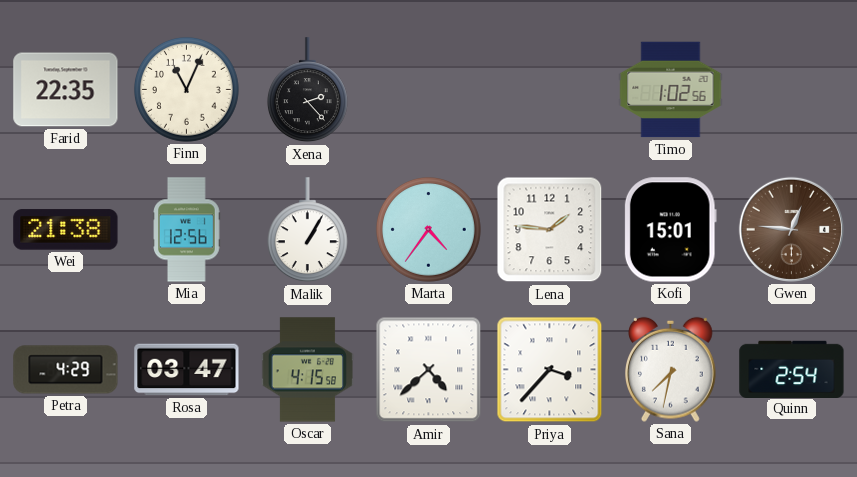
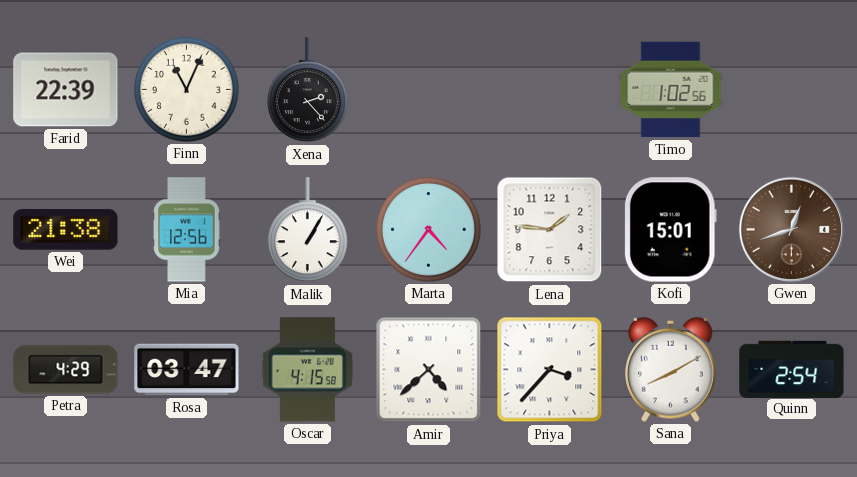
Farid: 22:35 -> 22:39 (66, 90)
Gwen: 12:46 -> 12:42 (791, 229)
Sana: 7:32 -> 8:10 (671, 369)
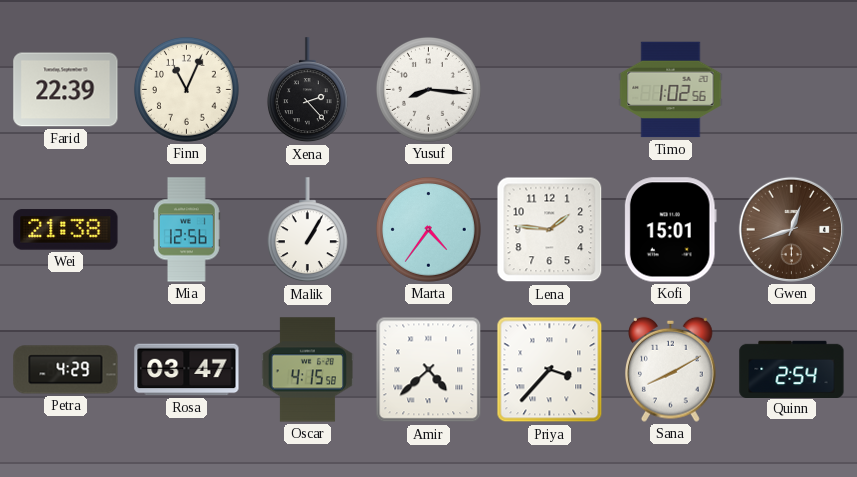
Yusuf: none -> 8:16 (429, 90)
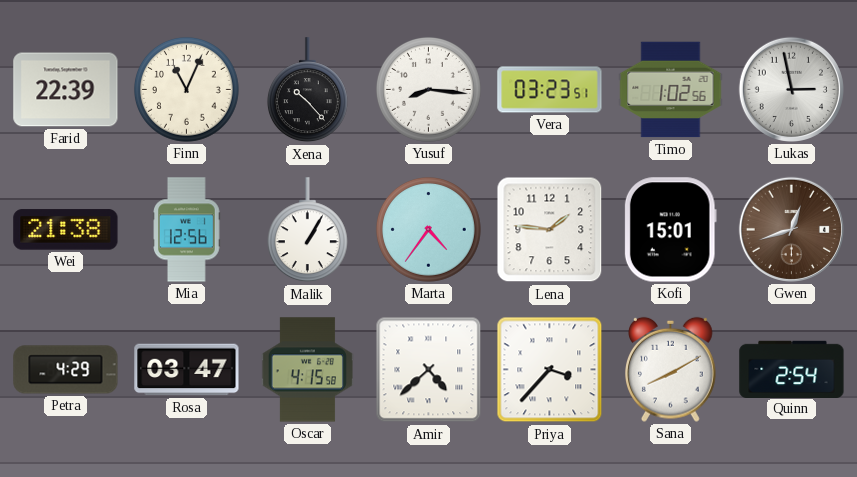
Xena: 2:23 -> 10:23 (307, 90)
Vera: none -> 03:23 (550, 90)
Lukas: none -> 2:58 (791, 89)
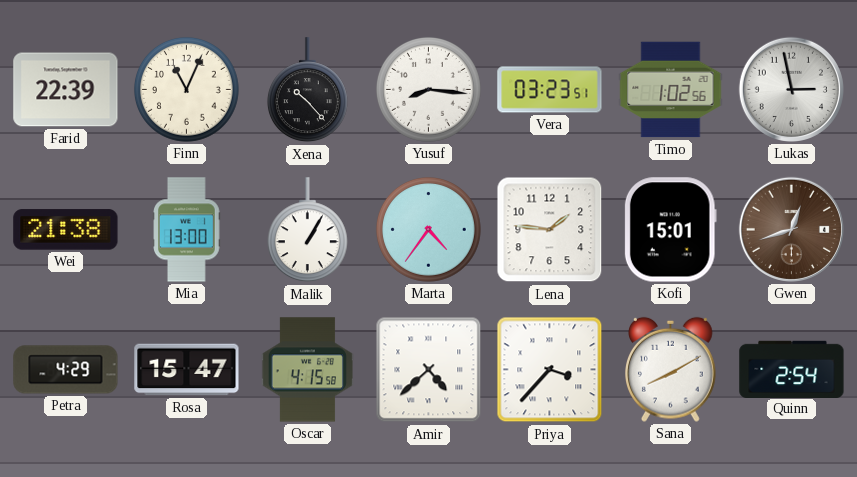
Mia: 12:56 -> 13:00 (187, 230)
Rosa: 03:47 -> 15:47 (187, 370)
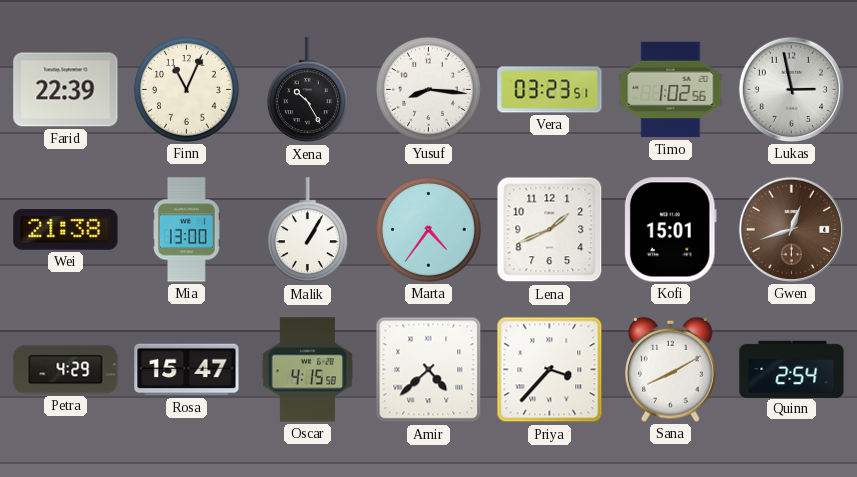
Xena: 10:23 -> 10:25 (307, 90)
Lena: 1:46 -> 1:41 (550, 230)
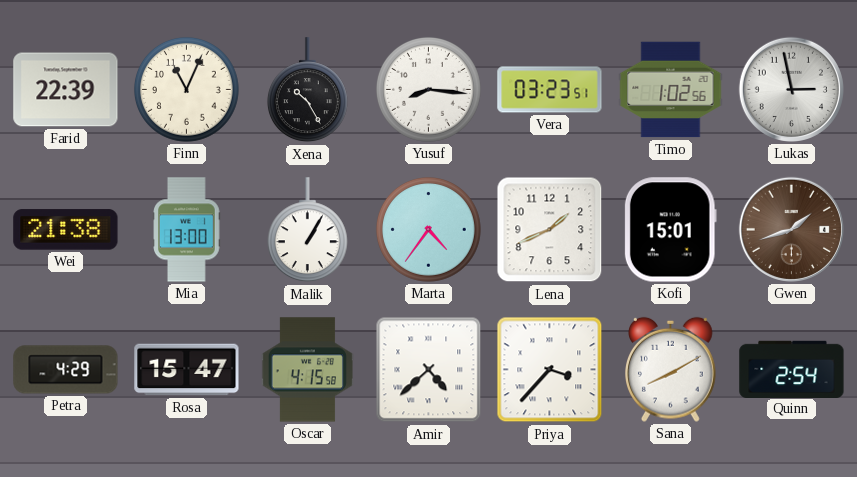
Gwen: 12:42 -> 1:42 (791, 229)
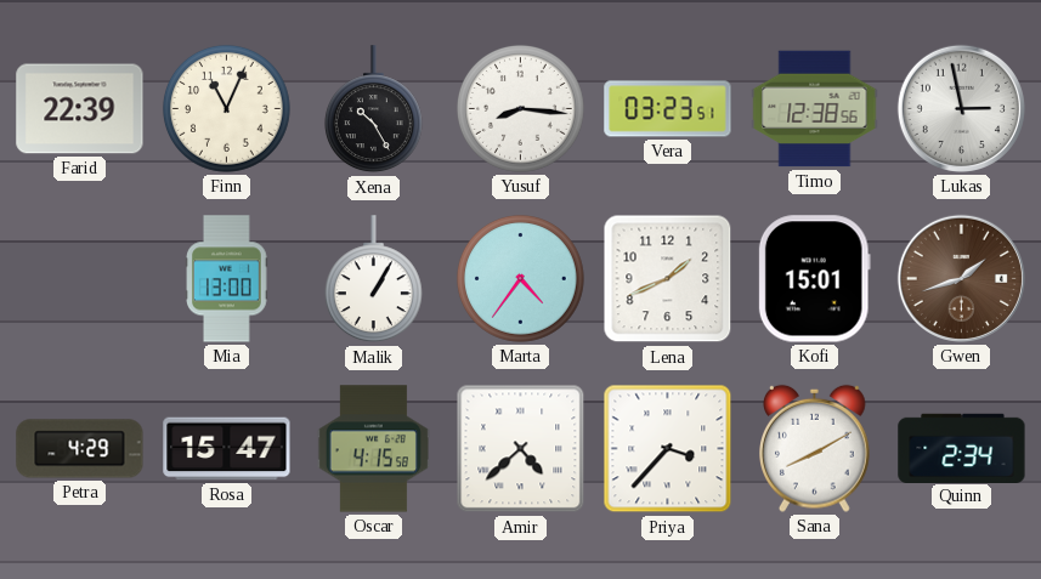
Timo: 1:02 -> 12:38 (815, 109)
Wei: 21:38 -> none (66, 230)
Quinn: 2:54 -> 2:34 (962, 448)
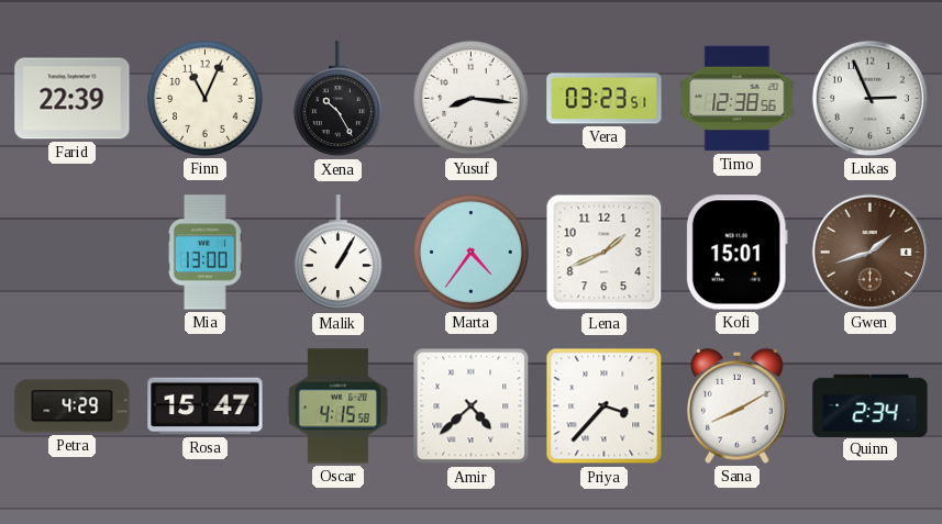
Lukas: 2:58 -> 2:56 (869, 98)
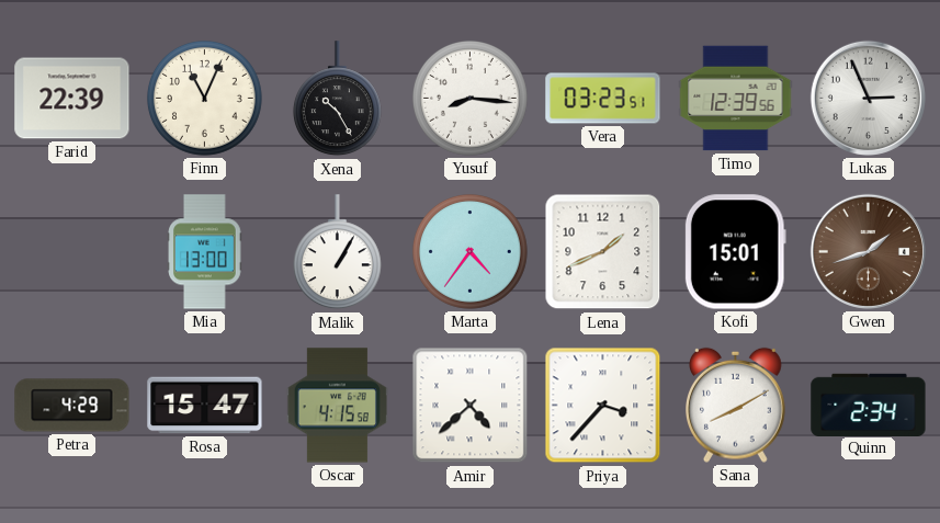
Timo: 12:38 -> 12:39 (736, 99)
